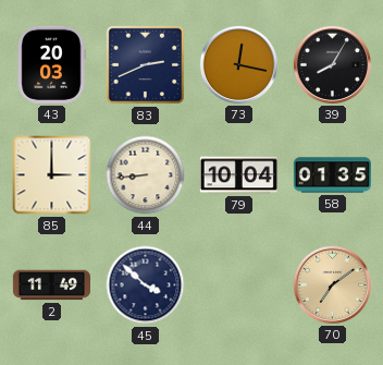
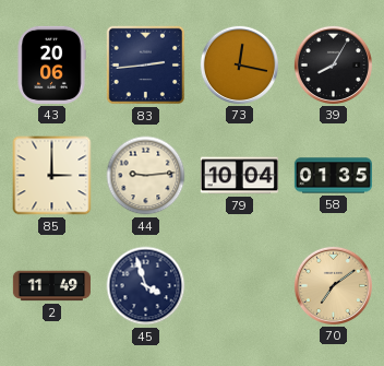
43: 20:03 -> 20:06 (51, 64)
83: 2:41 -> 2:44 (146, 66)
44: 8:44 -> 9:14 (146, 176)
45: 3:52 -> 3:57 (146, 286)
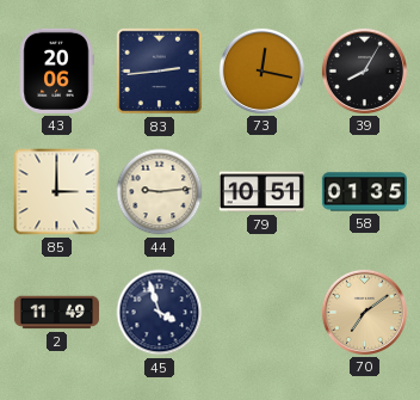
79: 10:04 -> 10:51 (261, 192)
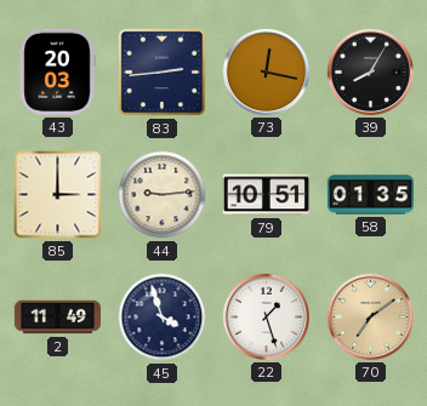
43: 20:06 -> 20:03 (57, 72)
22: none -> 1:27 (266, 316)
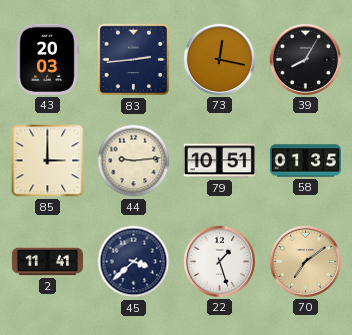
2: 11:49 -> 11:41 (47, 262)
45: 3:57 -> 3:38 (134, 262)
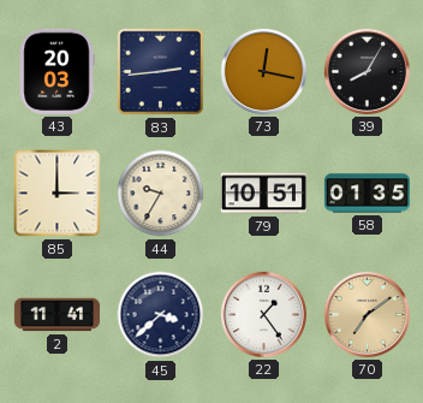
44: 9:14 -> 9:35 (161, 194)
22: 1:27 -> 1:24 (263, 314)
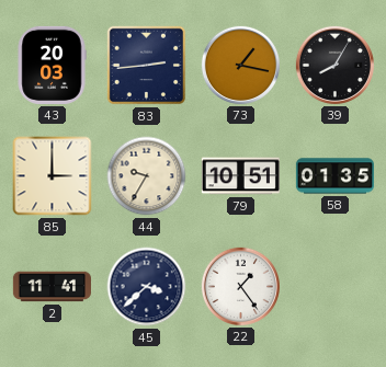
73: 12:17 -> 1:17 (240, 65)
70: 7:09 -> none (367, 314)
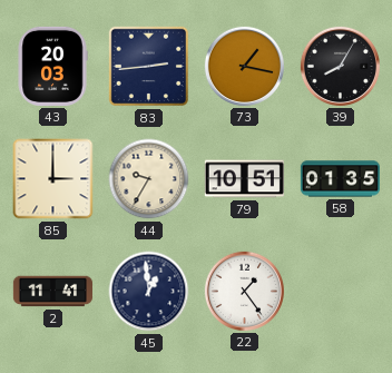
45: 3:38 -> 12:59 (149, 292)
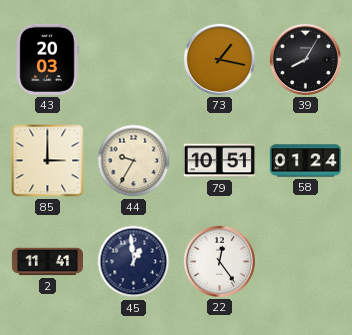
83: 2:44 -> none (149, 67)
58: 01:35 -> 01:24 (305, 161)
22: 1:24 -> 12:24 (219, 261)
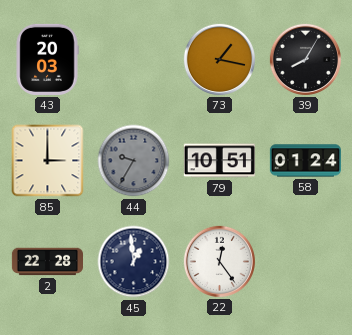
44 dial: cream -> grey (134, 161)
2: 11:41 -> 22:28 (47, 262)
